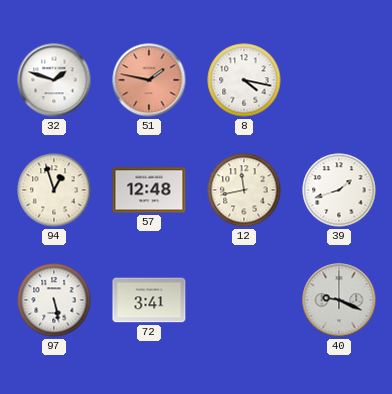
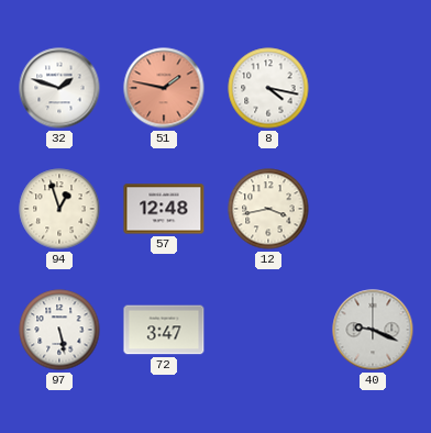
12: 11:43 -> 3:43 (268, 209)
39: 1:42 -> none (339, 190)
72: 3:41 -> 3:47 (164, 330)
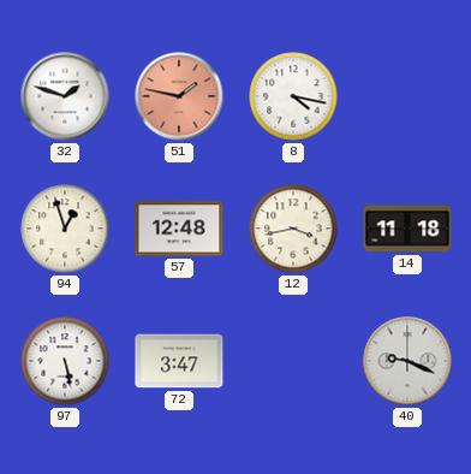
14: none -> 11:18 (407, 229)
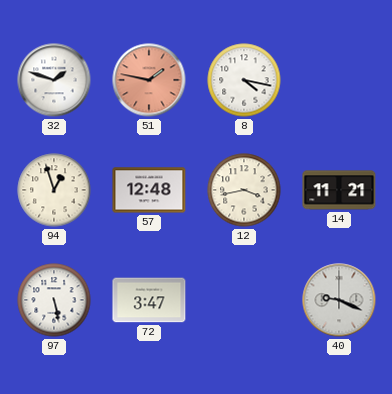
14: 11:18 -> 11:21 (339, 190)
